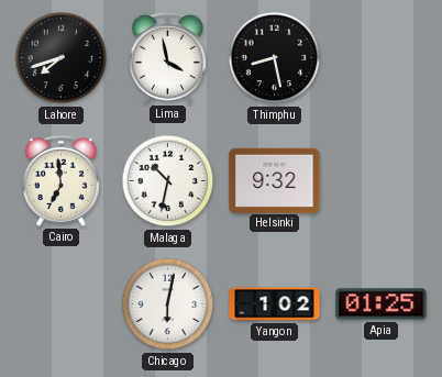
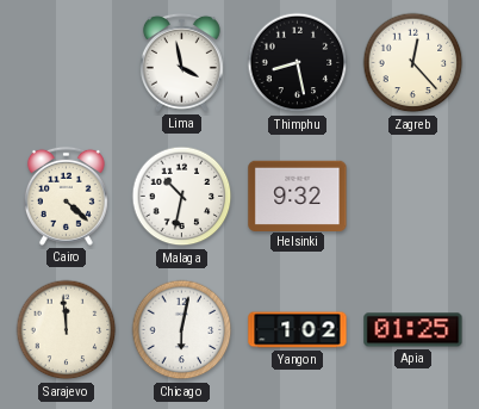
Lahore: 7:42 -> none (62, 58)
Zagreb: none -> 12:23 (413, 63)
Cairo: 6:59 -> 4:22 (66, 196)
Sarajevo: none -> 11:59 (67, 330)
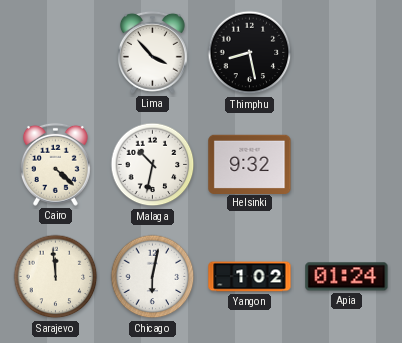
Lima: 3:58 -> 3:53 (152, 52)
Zagreb: 12:23 -> none (413, 63)
Apia: 01:25 -> 01:24 (347, 277)
